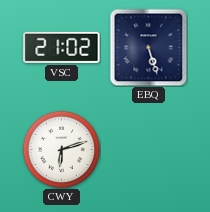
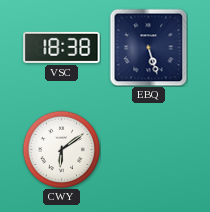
VSC: 21:02 -> 18:38 (62, 47)
CWY: 6:12 -> 6:09 (61, 149)
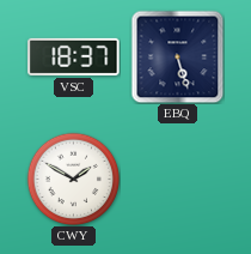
VSC: 18:38 -> 18:37 (74, 56)
CWY: 6:09 -> 1:50 (73, 179)
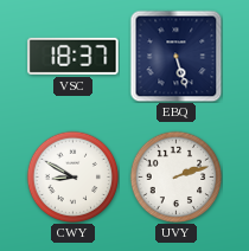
CWY: 1:50 -> 8:50 (72, 176)
UVY: none -> 2:12 (175, 176)
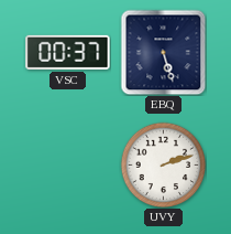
VSC: 18:37 -> 00:37 (68, 52)
CWY: 8:50 -> none (72, 176)
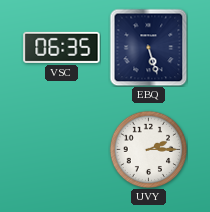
VSC: 00:37 -> 06:35 (62, 47)
UVY: 2:12 -> 2:15 (148, 149)
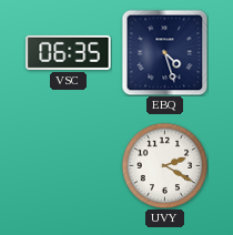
EBQ: 5:27 -> 4:27 (164, 52)
UVY: 2:15 -> 2:20 (164, 165)
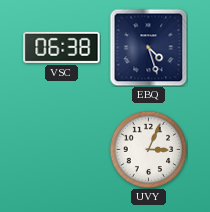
VSC: 06:35 -> 06:38 (62, 47)
UVY: 2:20 -> 3:04 (148, 149)
